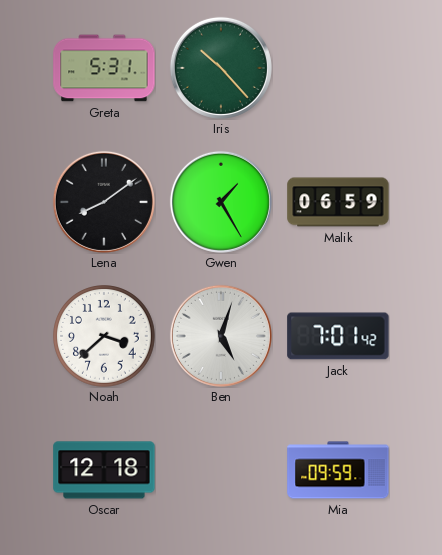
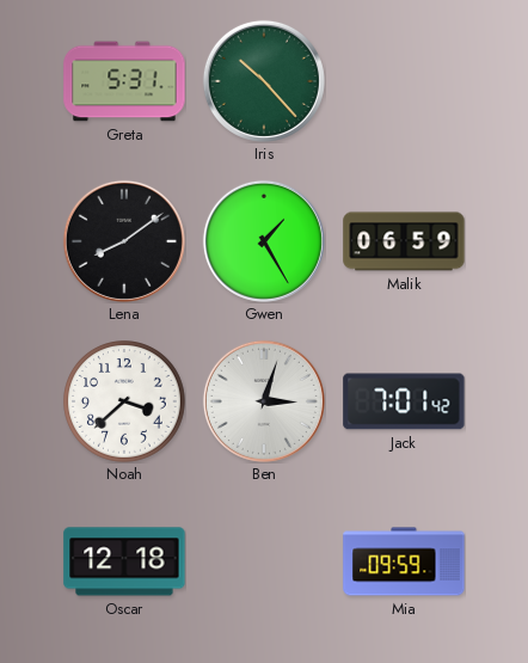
Ben: 5:03 -> 3:03 (264, 401)
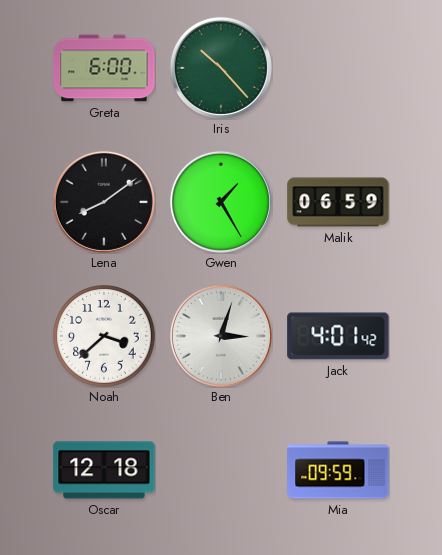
Greta: 5:31 -> 6:00 (104, 68)
Jack: 7:01 -> 4:01 (338, 336)
